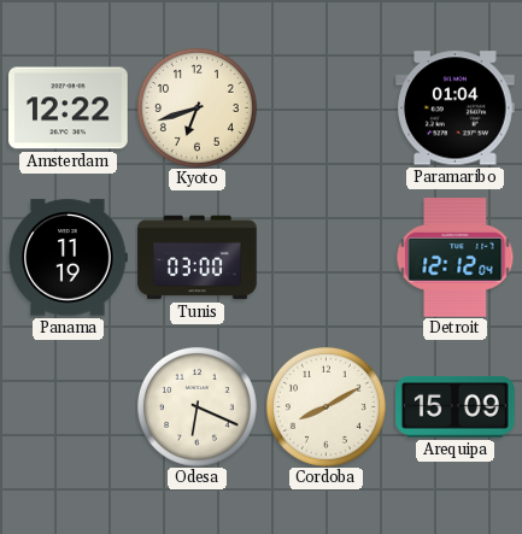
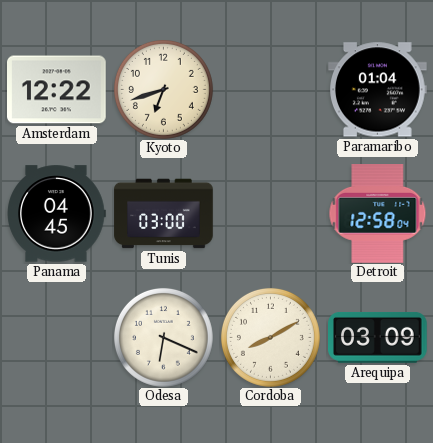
Panama: 11:19 -> 04:45 (56, 214)
Detroit: 12:12 -> 12:58 (378, 214)
Arequipa: 15:09 -> 03:09 (378, 338)
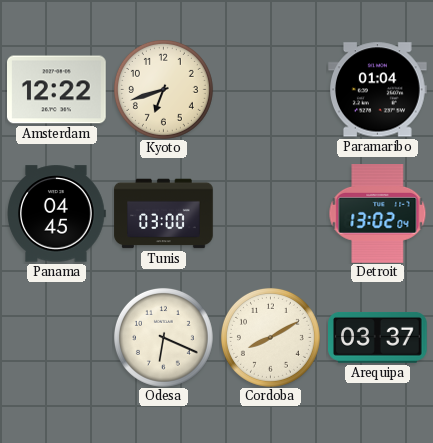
Detroit: 12:58 -> 13:02 (378, 214)
Arequipa: 03:09 -> 03:37 (378, 338)
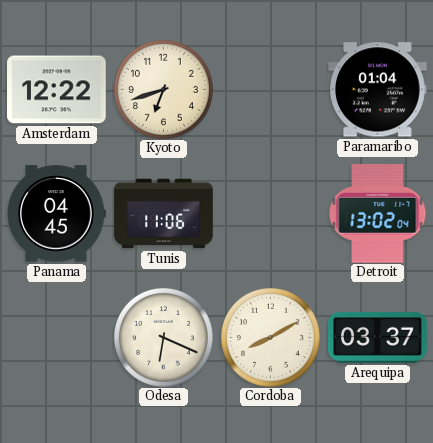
Tunis: 03:00 -> 11:06 (164, 214)
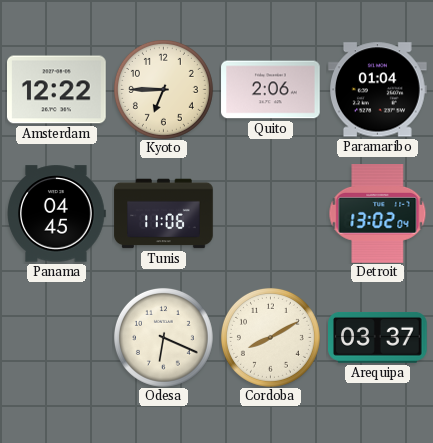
Kyoto: 6:42 -> 6:45 (163, 89)
Quito: none -> 2:06 (271, 90)
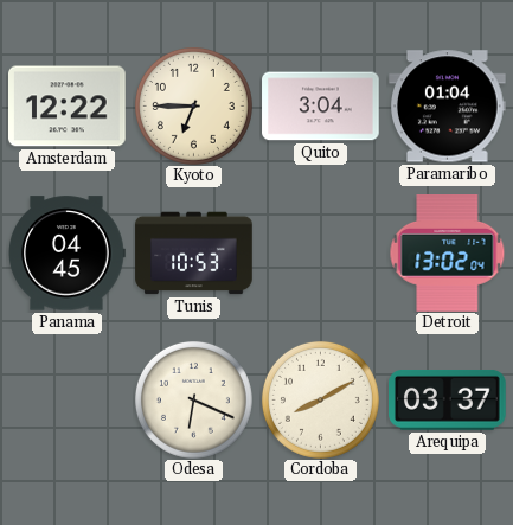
Quito: 2:06 -> 3:04 (321, 107)
Tunis: 11:06 -> 10:53 (194, 254)
